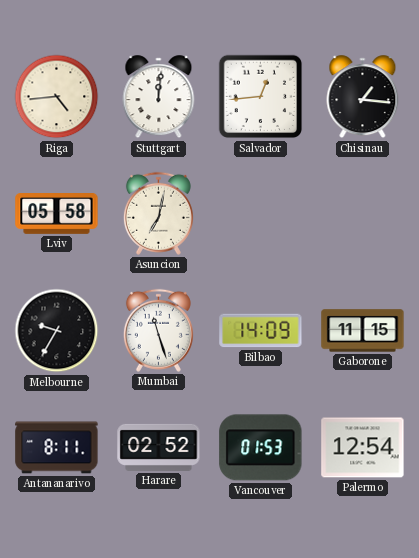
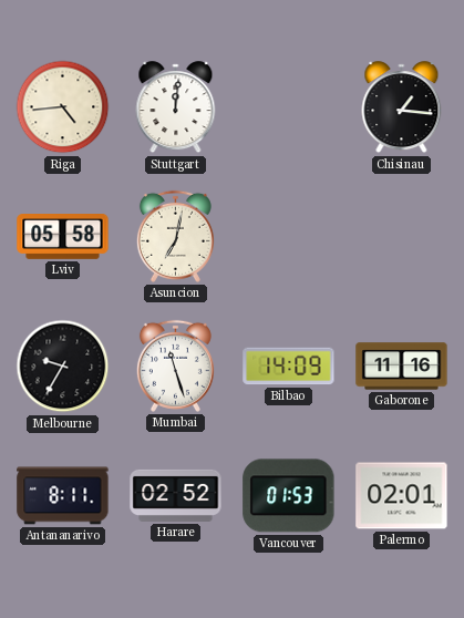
Salvador: 12:44 -> none (261, 97)
Gaborone: 11:15 -> 11:16 (402, 367)
Palermo: 12:54 -> 02:01 (402, 496)
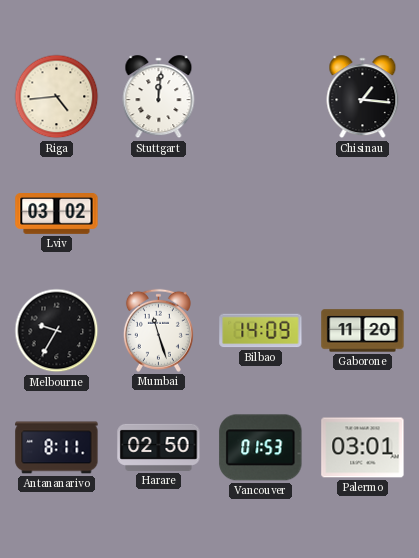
Lviv: 05:58 -> 03:02 (57, 214)
Asuncion: 7:02 -> none (175, 236)
Gaborone: 11:16 -> 11:20 (363, 331)
Harare: 02:52 -> 02:50 (159, 447)
Palermo: 02:01 -> 03:01 (363, 448)
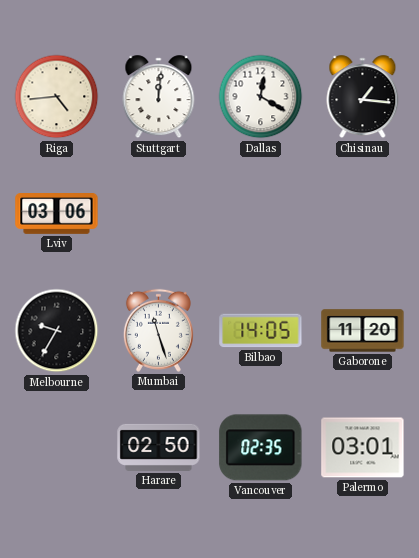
Dallas: none -> 12:20 (261, 97)
Lviv: 03:02 -> 03:06 (57, 214)
Bilbao: 14:09 -> 14:05 (261, 331)
Antananarivo: 8:11 -> none (57, 448)
Vancouver: 01:53 -> 02:35 (261, 448)
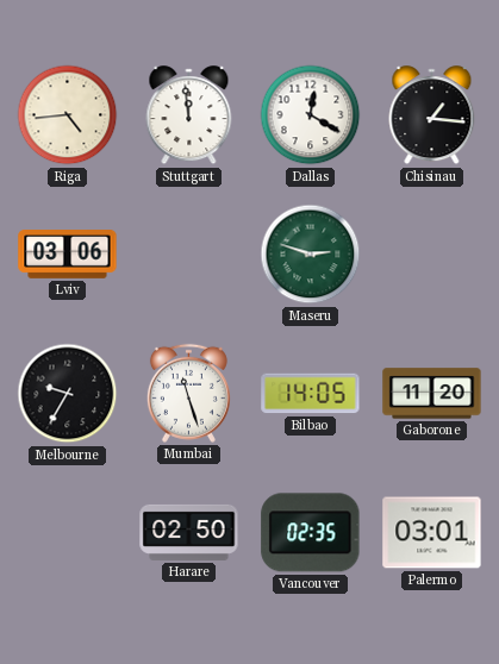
Stuttgart: 12:01 -> 11:59 (189, 115)
Maseru: none -> 2:48 (311, 255)
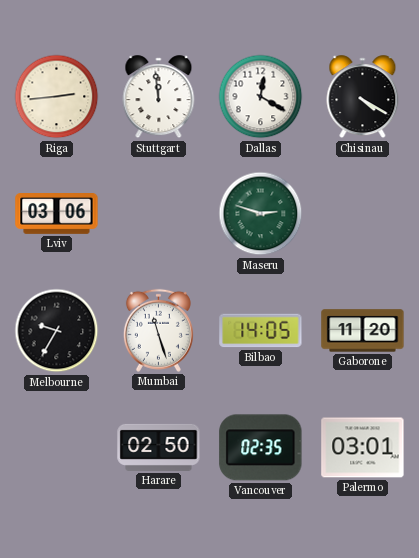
Riga: 4:44 -> 2:44 (57, 97)
Chisinau: 1:16 -> 4:20 (363, 97)
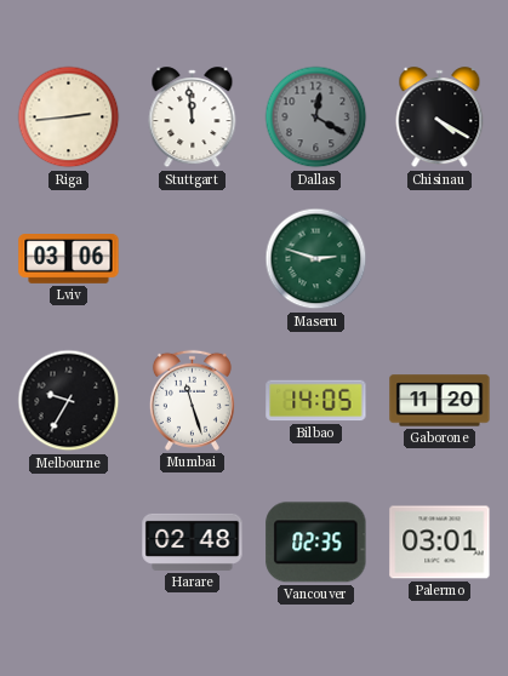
Dallas dial: white -> grey (316, 118)
Harare: 02:50 -> 02:48 (193, 542)
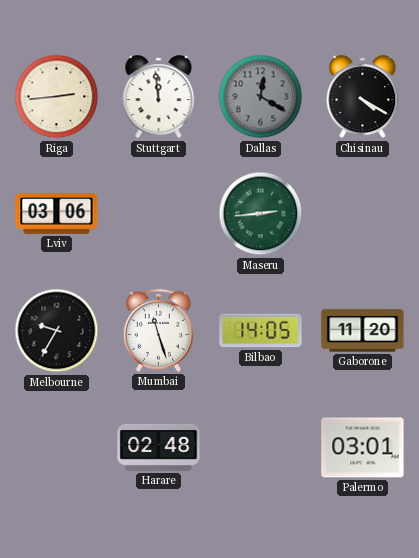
Maseru: 2:48 -> 2:44 (261, 214)
Vancouver: 02:35 -> none (316, 543)
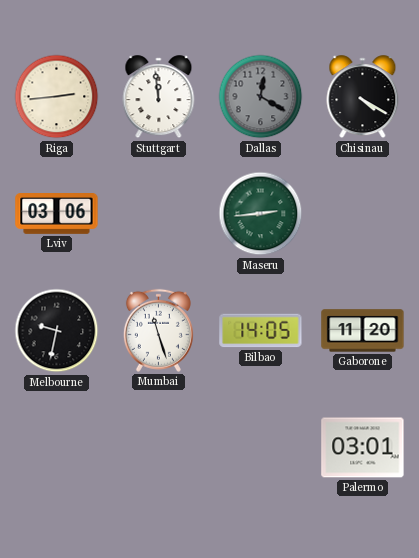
Melbourne: 9:35 -> 9:32 (57, 331)
Harare: 02:48 -> none (159, 447)
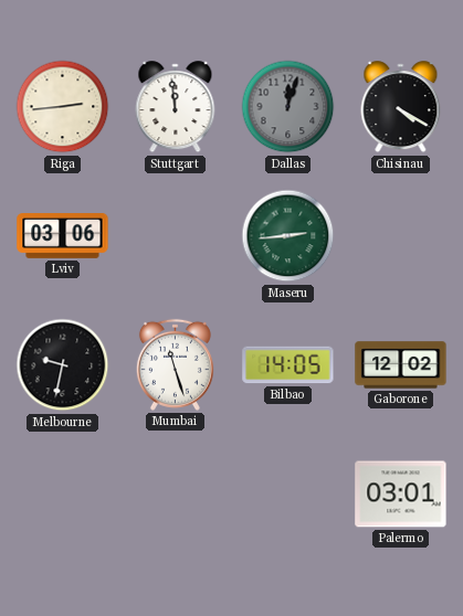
Dallas: 12:20 -> 12:03 (288, 107)
Gaborone: 11:20 -> 12:02 (401, 365)
